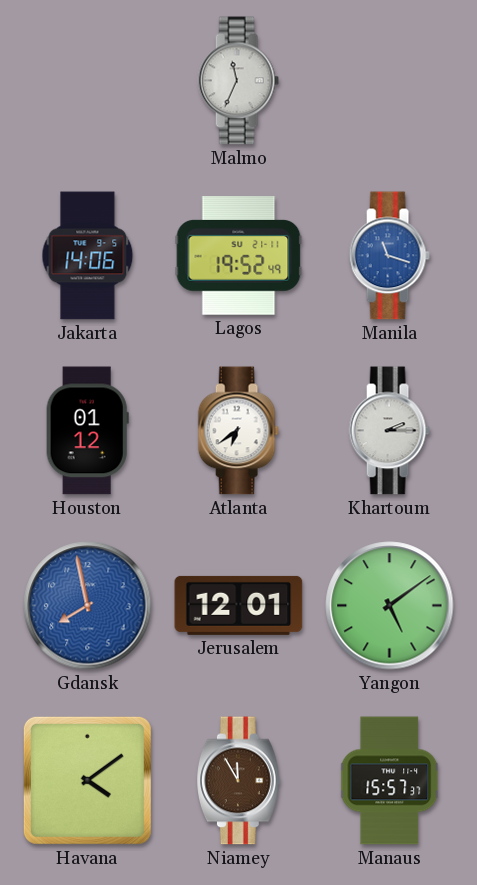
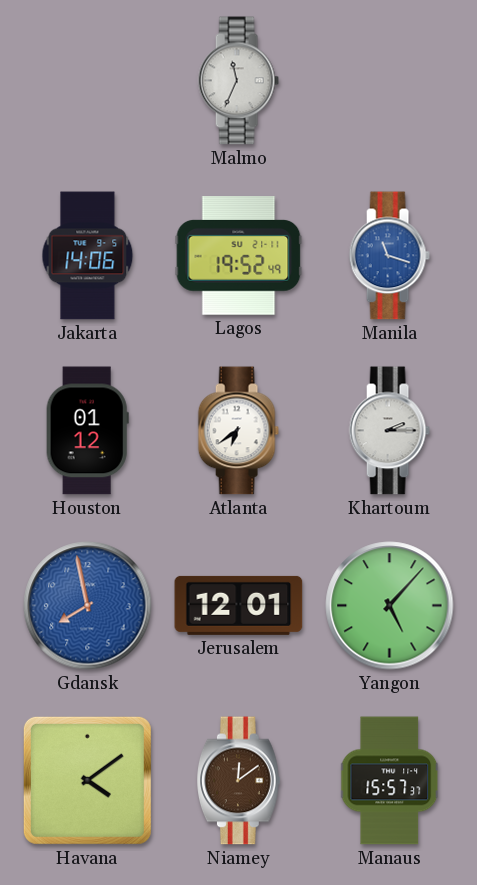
Yangon: 5:09 -> 5:07 (390, 606)
Niamey: 11:55 -> 12:09 (239, 781)
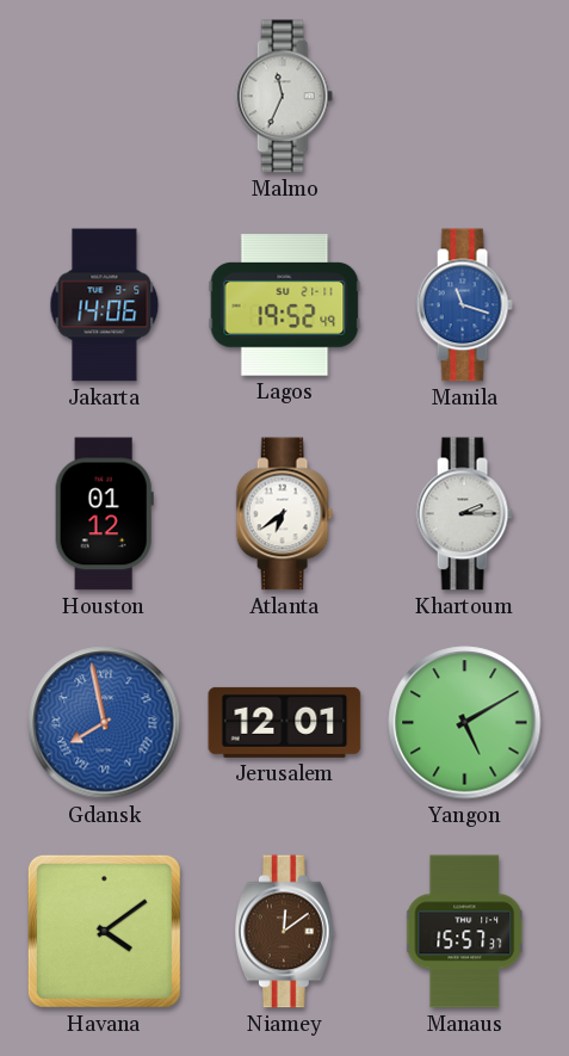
Gdansk numerals: Arabic -> Roman (105, 723)
Yangon: 5:07 -> 5:10 (465, 723)
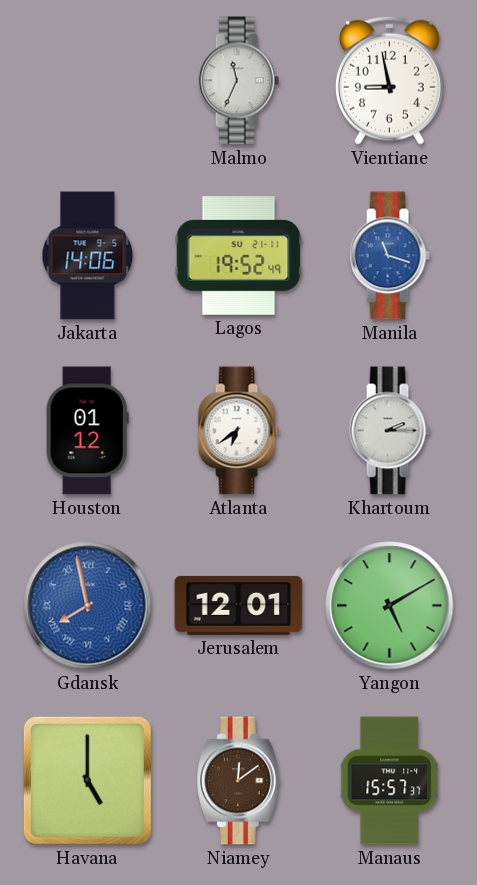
Vientiane: none -> 8:58 (390, 80)
Havana: 4:09 -> 5:00 (87, 780)
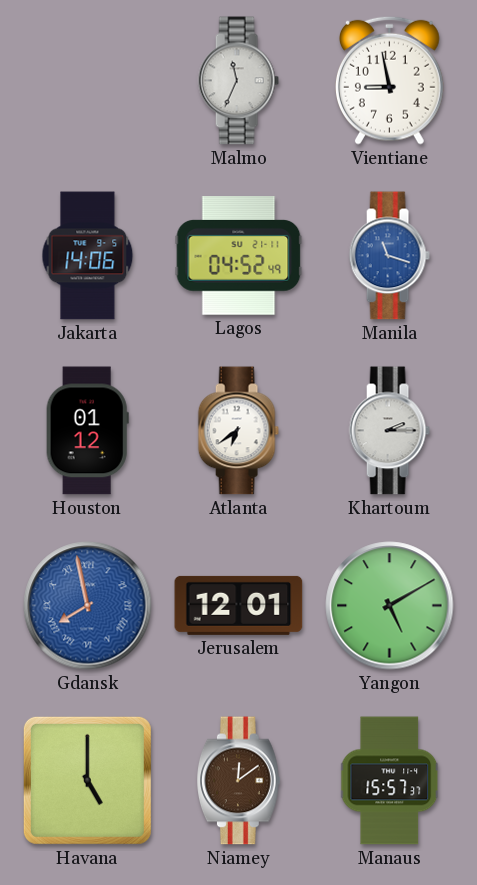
Lagos: 19:52 -> 04:52 (239, 256)
